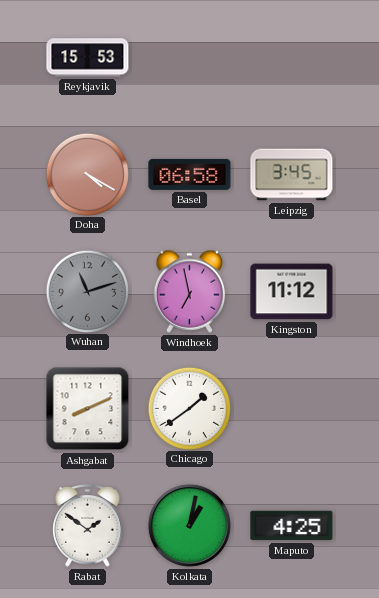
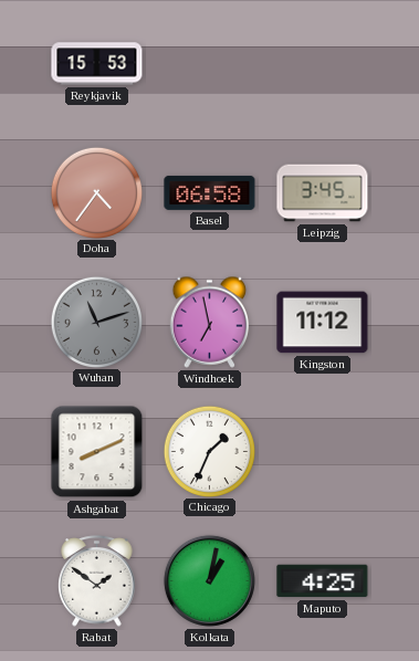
Doha: 4:20 -> 4:36 (96, 192)
Chicago: 1:39 -> 1:34 (209, 451)
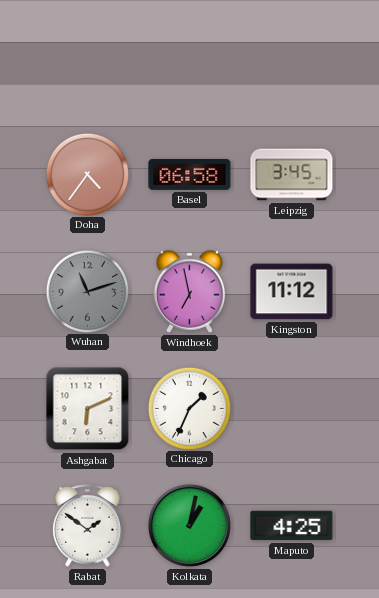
Reykjavik: 15:53 -> none (97, 64)
Ashgabat: 8:11 -> 6:11 (88, 409)
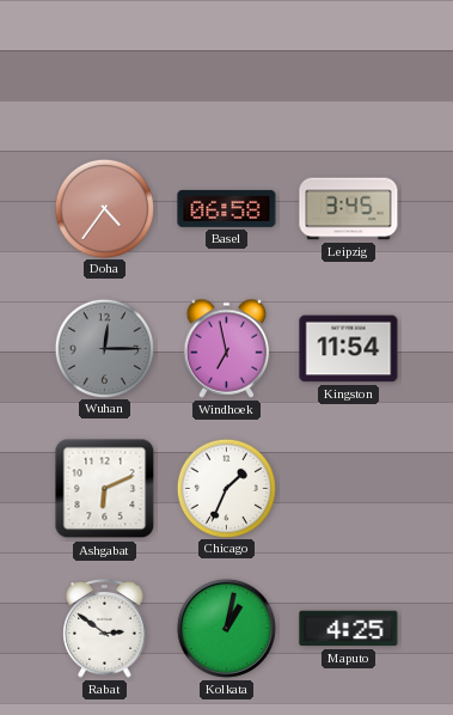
Wuhan: 11:12 -> 12:15 (104, 348)
Kingston: 11:12 -> 11:54 (349, 349)
Rabat: 1:51 -> 2:51 (105, 629)
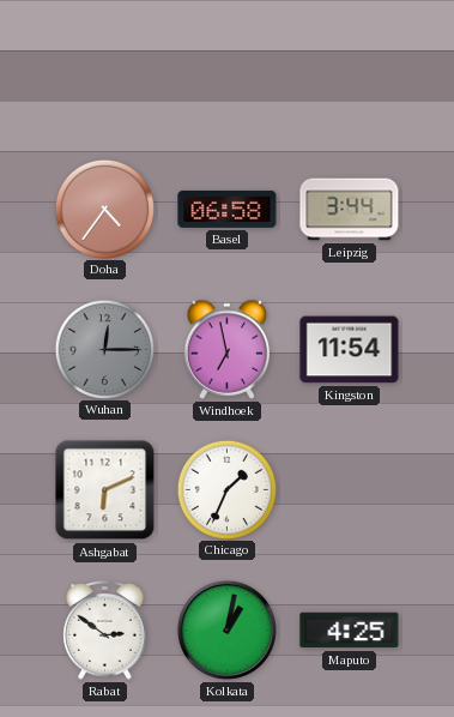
Leipzig: 3:45 -> 3:44 (350, 210)
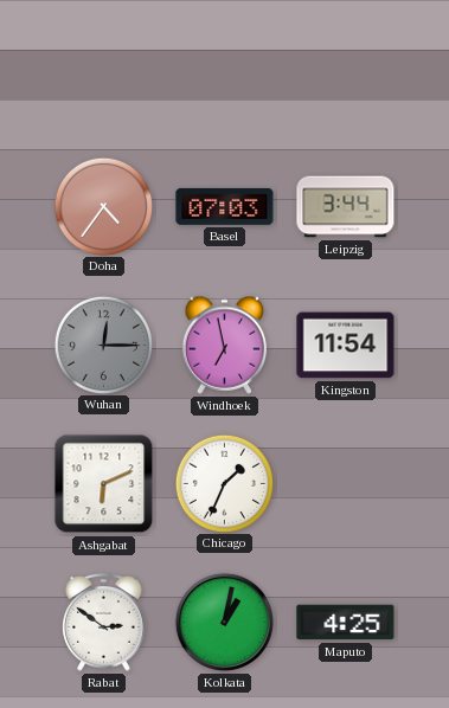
Basel: 06:58 -> 07:03 (225, 206)
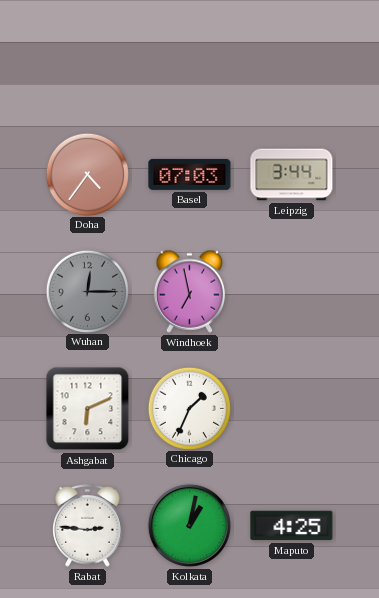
Kingston: 11:54 -> none (346, 346)
Rabat: 2:51 -> 2:46 (88, 526)
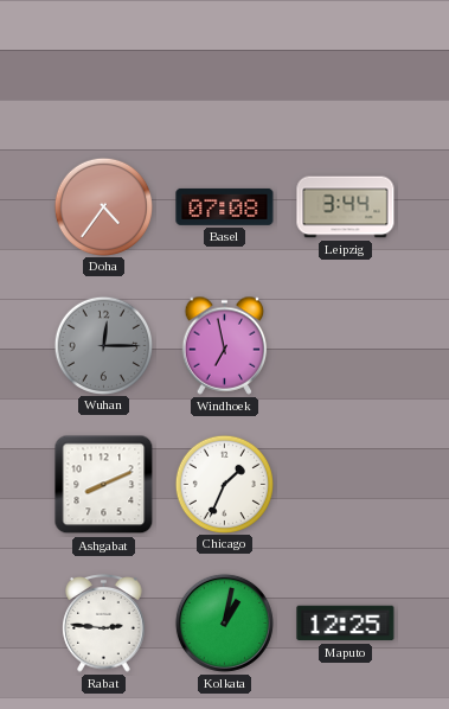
Basel: 07:03 -> 07:08 (225, 206)
Ashgabat: 6:11 -> 8:11 (104, 485)
Maputo: 4:25 -> 12:25 (346, 624)
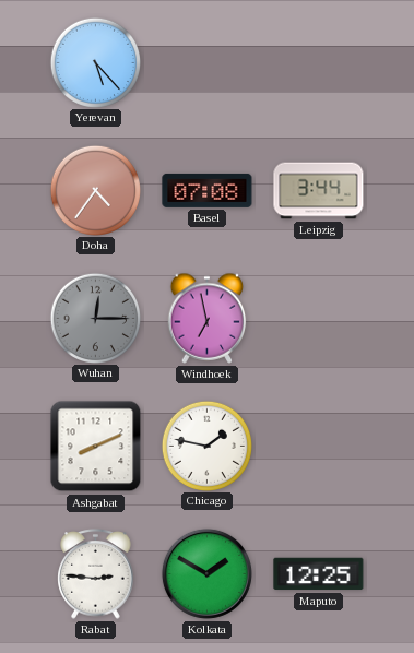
Yerevan: none -> 5:23 (95, 62)
Chicago: 1:34 -> 1:47 (206, 446)
Kolkata: 1:02 -> 1:50 (206, 573)
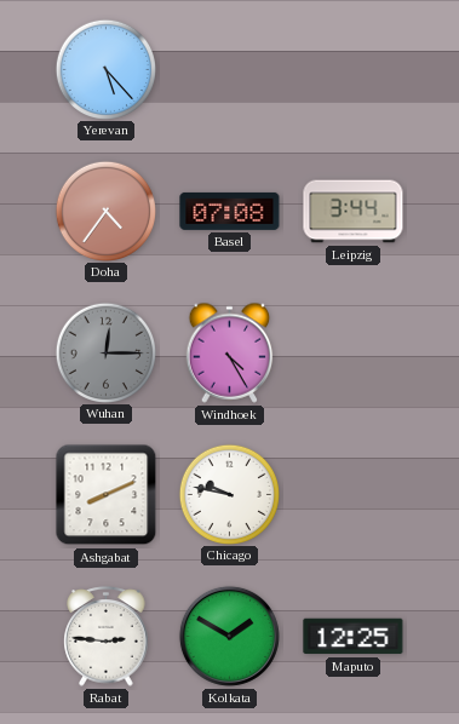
Windhoek: 6:58 -> 4:25 (230, 352)
Chicago: 1:47 -> 9:47 (229, 494)
